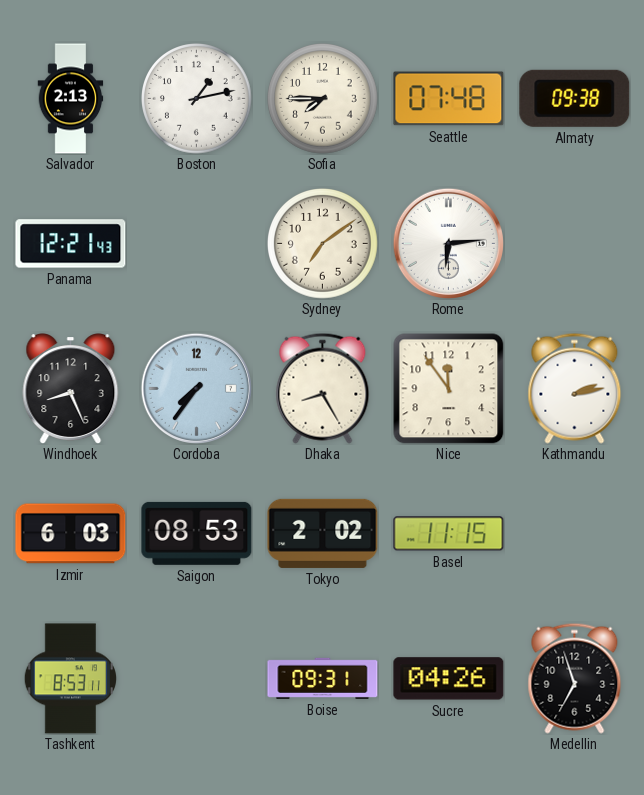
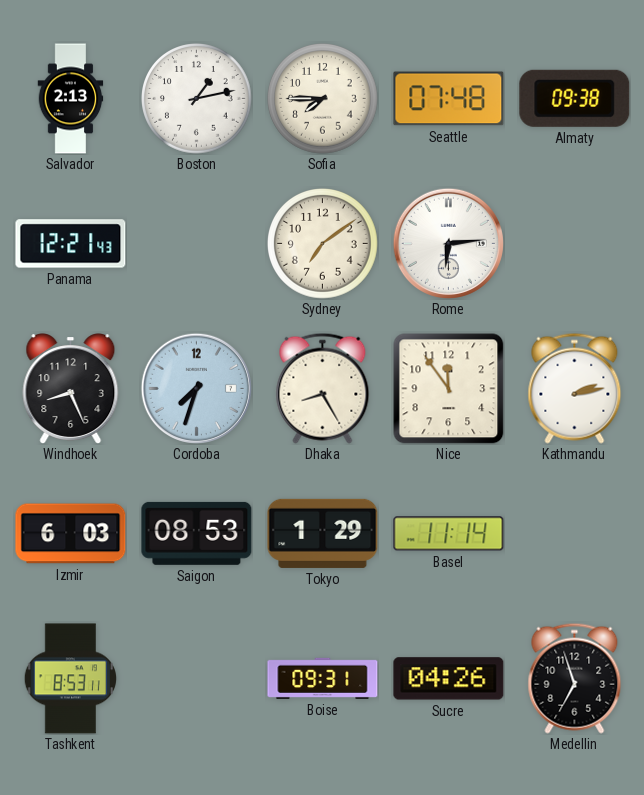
Cordoba: 7:36 -> 7:33 (196, 388)
Tokyo: 2:02 -> 1:29 (323, 533)
Basel: 11:15 -> 11:14 (449, 534)
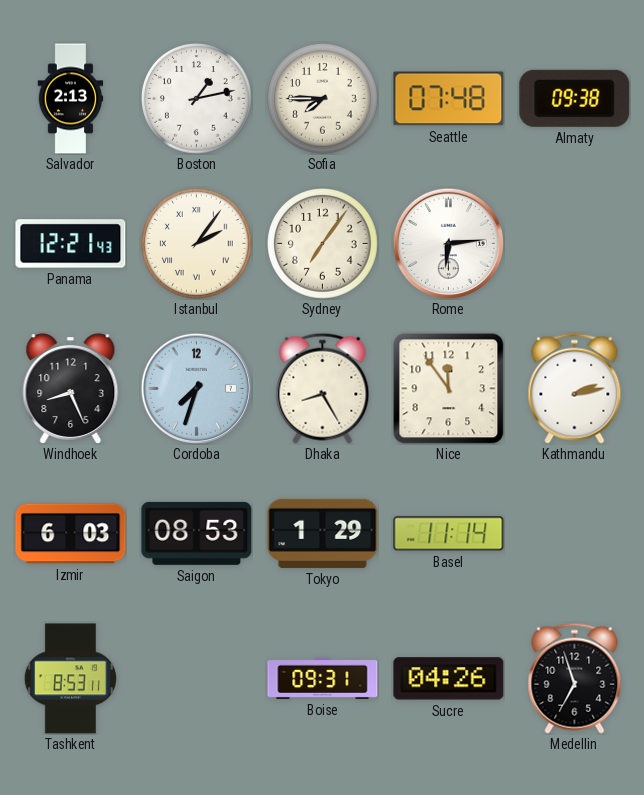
Istanbul: none -> 2:06 (197, 244)
Sydney: 7:09 -> 7:06 (323, 244)
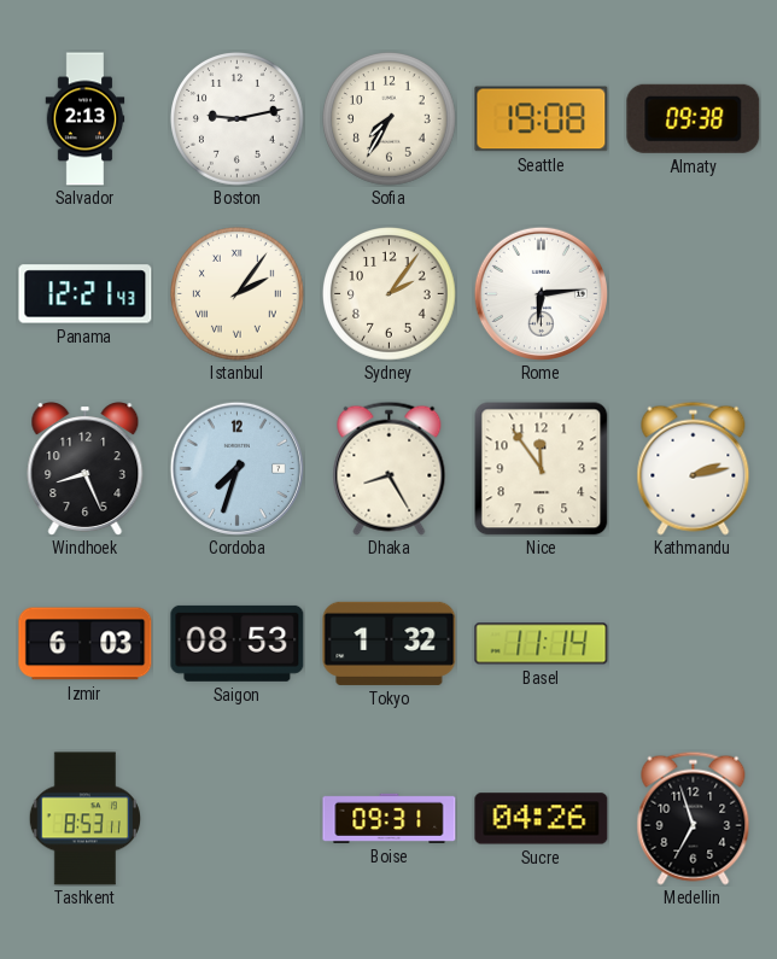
Boston: 1:13 -> 9:13 (238, 119)
Sofia: 7:45 -> 7:35 (390, 119)
Seattle: 07:48 -> 19:08 (542, 119)
Sydney: 7:06 -> 2:06 (390, 294)
Tokyo: 1:29 -> 1:32 (390, 643)
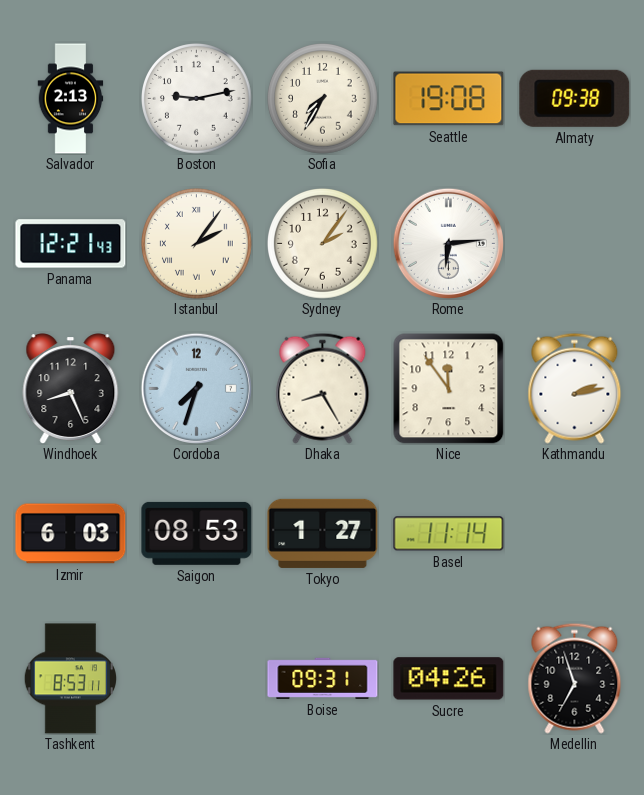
Tokyo: 1:32 -> 1:27 (323, 533)
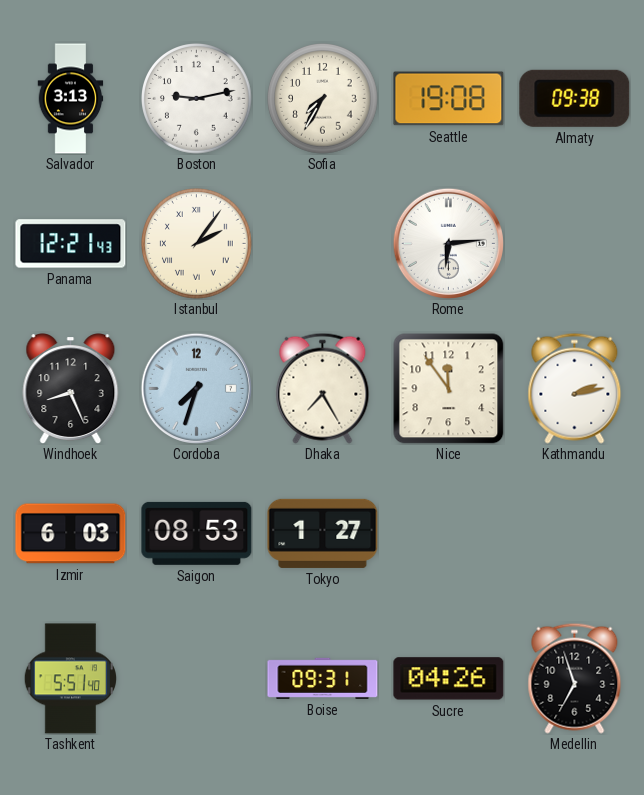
Salvador: 2:13 -> 3:13 (71, 99)
Sydney: 2:06 -> none (323, 244)
Dhaka: 8:25 -> 7:25 (323, 388)
Basel: 11:14 -> none (449, 534)
Tashkent: 8:53 -> 5:51 (70, 679)
